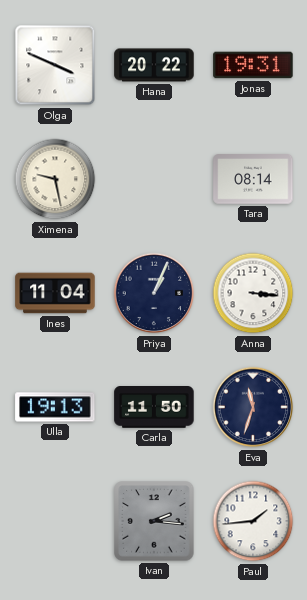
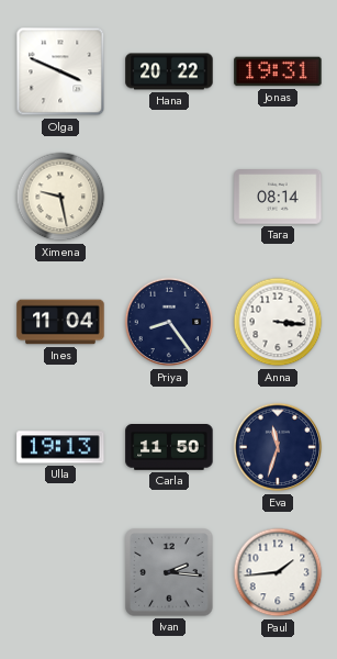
Priya: 1:04 -> 8:24 (169, 322)
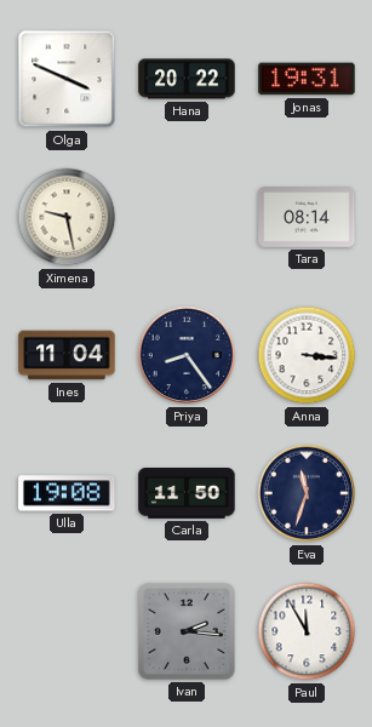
Ulla: 19:13 -> 19:08 (67, 493)
Paul: 1:44 -> 11:55 (307, 631)
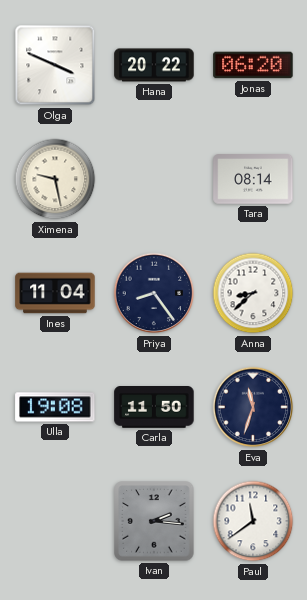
Jonas: 19:31 -> 06:20 (253, 65)
Anna: 3:16 -> 8:38 (253, 293)
Paul: 11:55 -> 11:39 (253, 521)
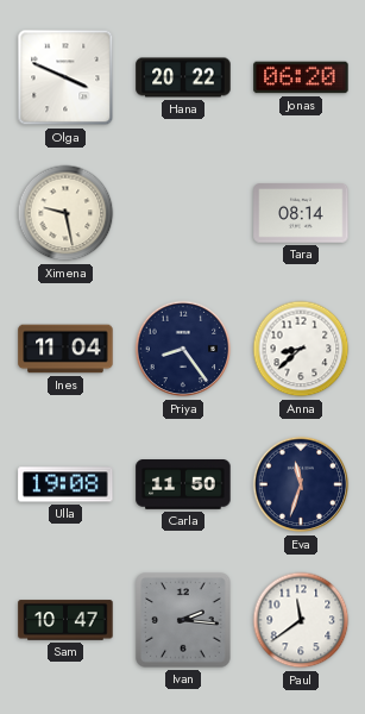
Sam: none -> 10:47 (65, 620)
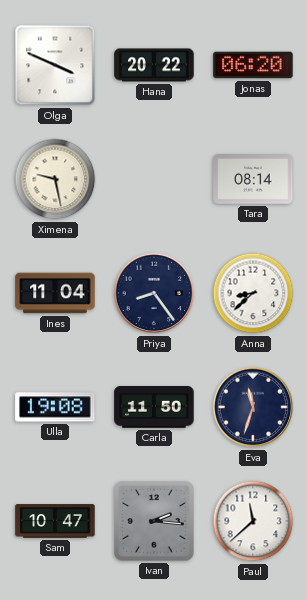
Paul: 11:39 -> 11:38 (253, 521)
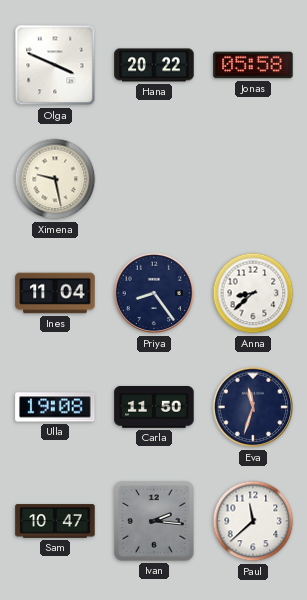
Jonas: 06:20 -> 05:58 (253, 65)
Tara: 08:14 -> none (253, 179)
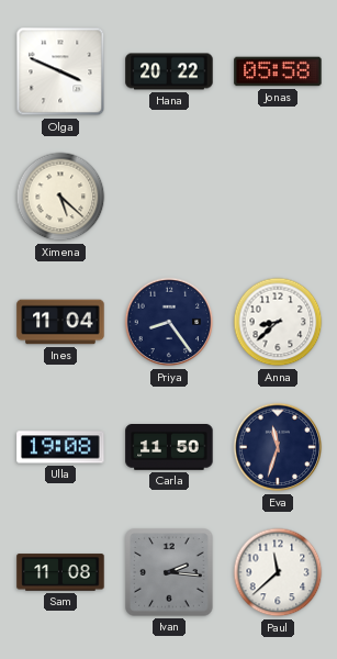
Ximena: 9:28 -> 5:22 (60, 197)
Sam: 10:47 -> 11:08 (60, 572)
